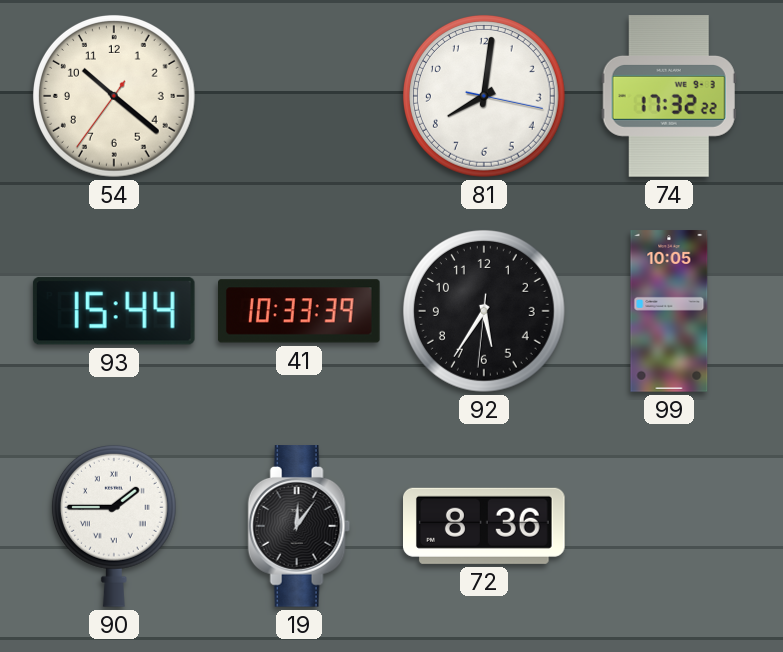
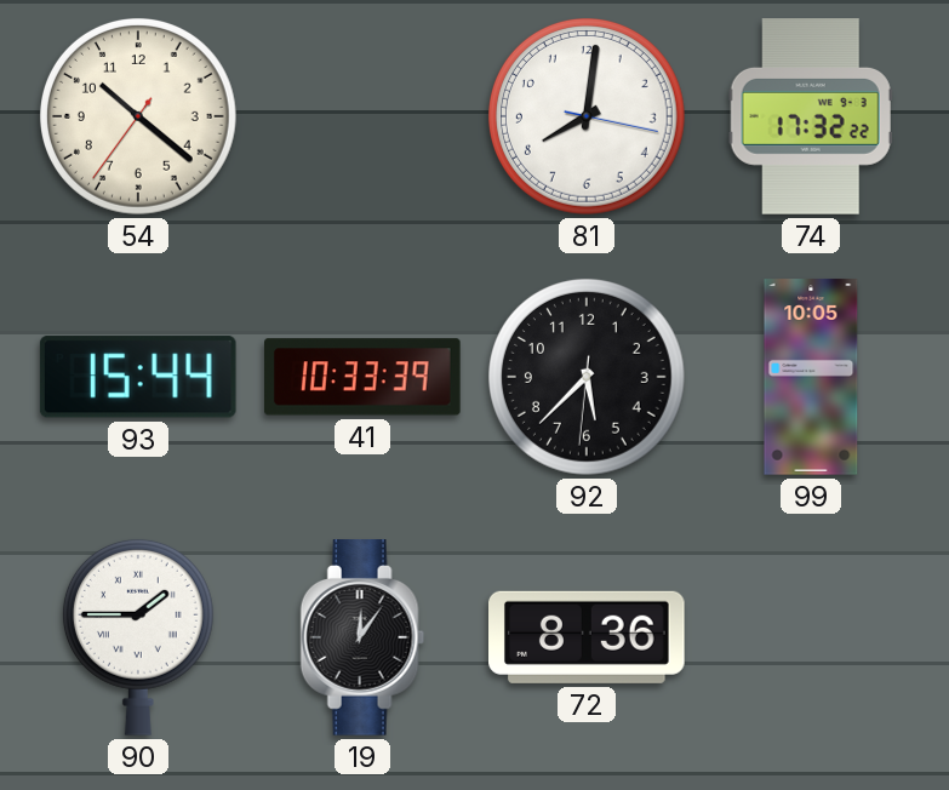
92: 5:35 -> 5:37 (587, 377)
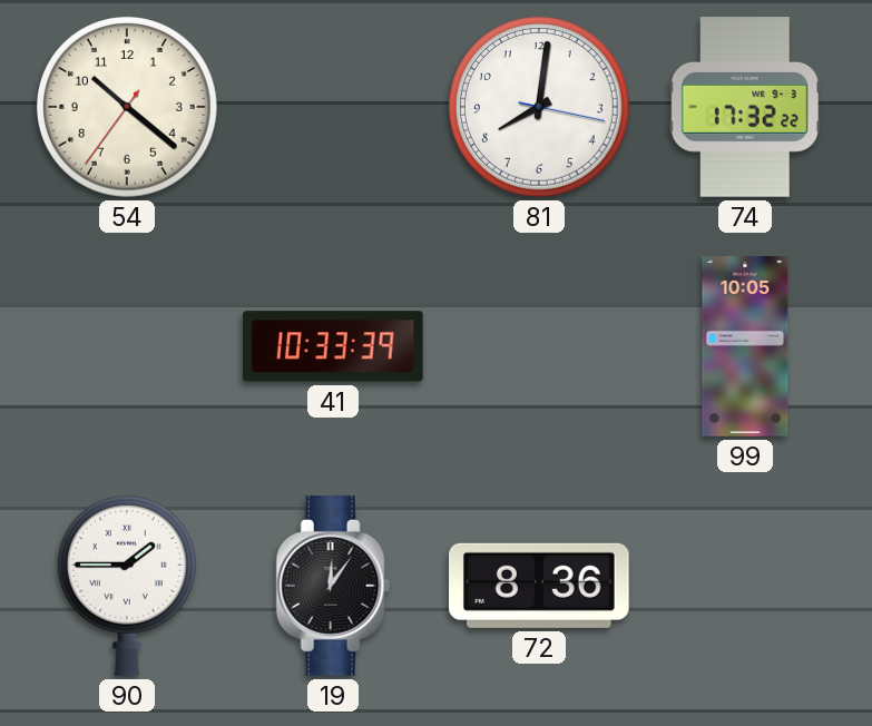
93: 15:44 -> none (138, 377)
92: 5:37 -> none (587, 377)
